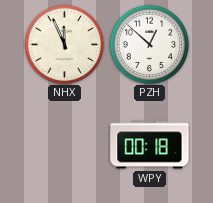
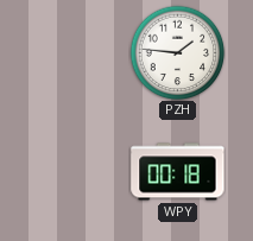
NHX: 11:56 -> none (64, 44)
PZH: 12:52 -> 1:46 (177, 52)
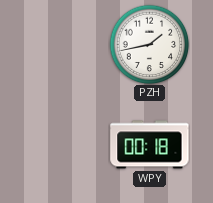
PZH: 1:46 -> 1:43 (149, 44)
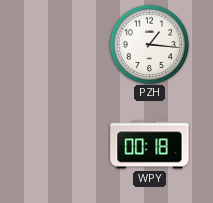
PZH: 1:43 -> 1:16 (149, 44)
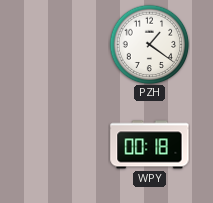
PZH: 1:16 -> 1:21 (149, 44)
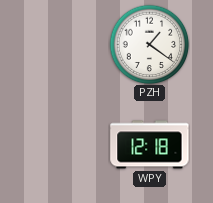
WPY: 00:18 -> 12:18 (150, 145)
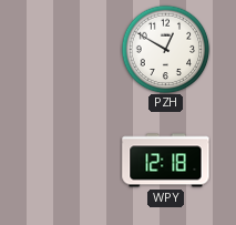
PZH: 1:21 -> 12:50 (165, 49)
